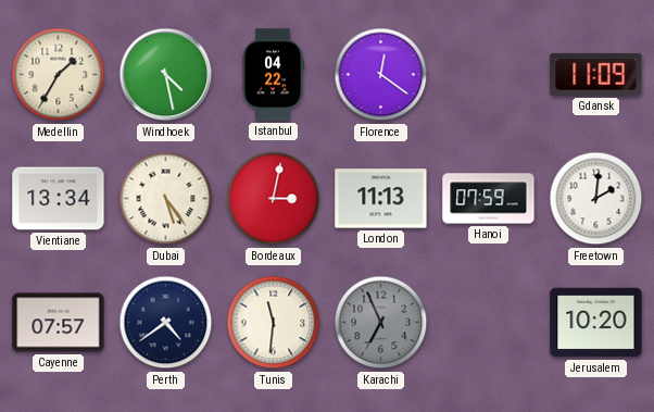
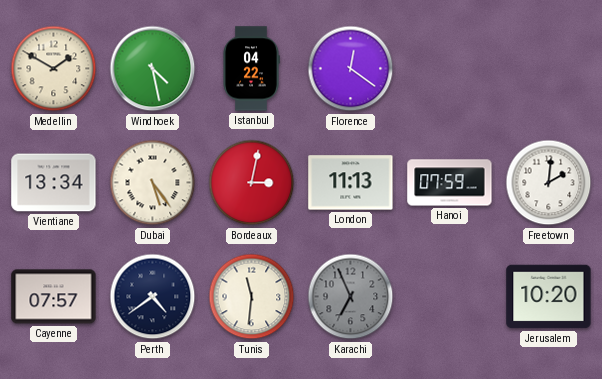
Medellin: 1:35 -> 1:50 (54, 69)
Gdansk: 11:09 -> none (596, 74)
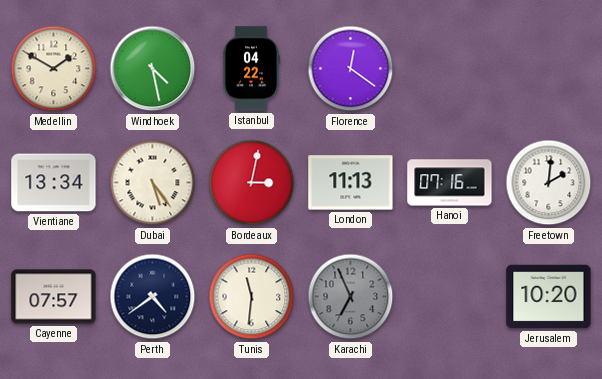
Hanoi: 07:59 -> 07:16 (450, 183)
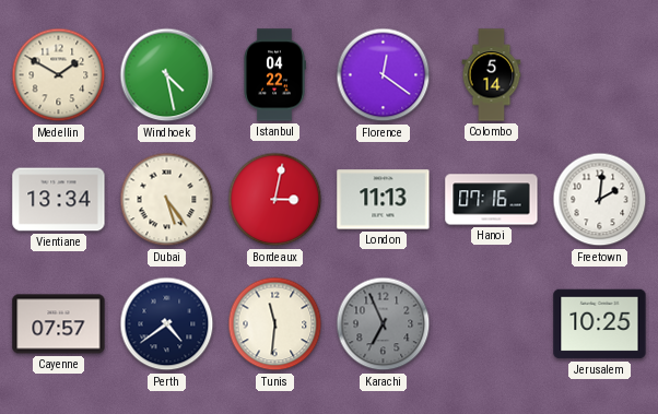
Colombo: none -> 5:14 (492, 75)
Jerusalem: 10:20 -> 10:25 (600, 324)
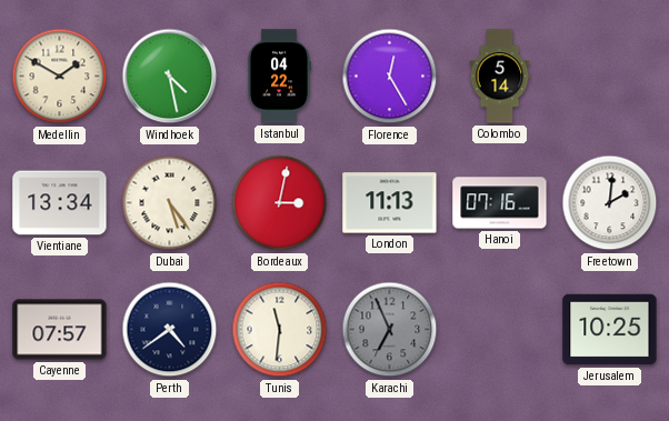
Florence: 12:21 -> 12:25 (390, 77)
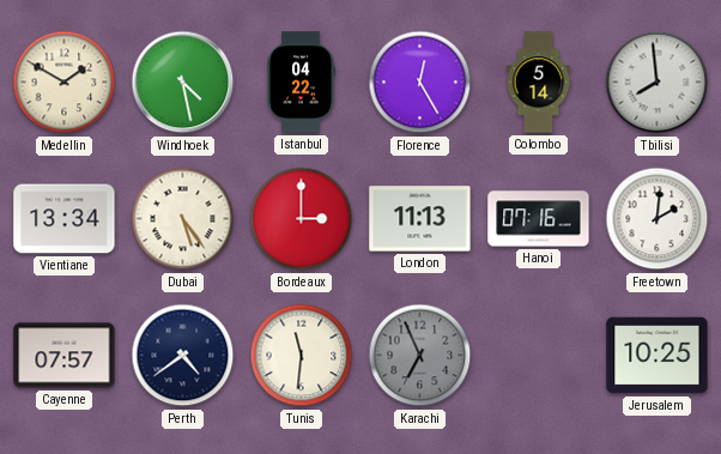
Tbilisi: none -> 7:59 (658, 83)
Bordeaux: 3:02 -> 3:00 (302, 219)
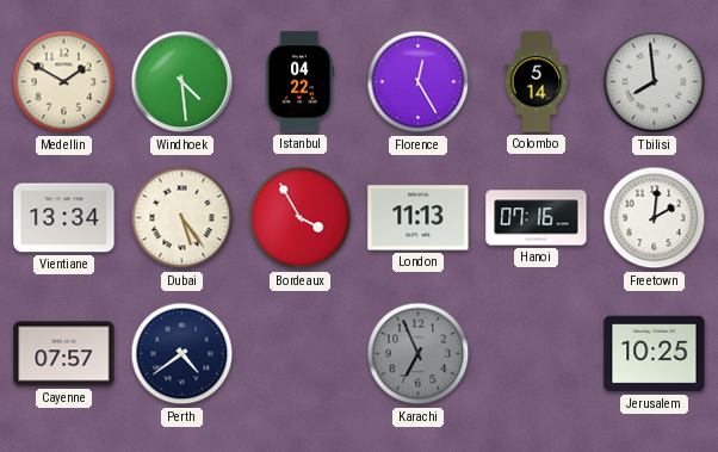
Windhoek: 4:28 -> 4:29 (182, 82)
Bordeaux: 3:00 -> 3:55 (301, 218)
Tunis: 11:31 -> none (302, 356)
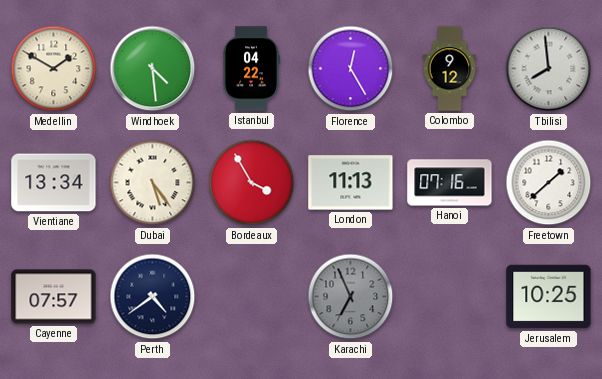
Colombo: 5:14 -> 9:12 (450, 69)
Freetown: 2:01 -> 1:38 (549, 183)
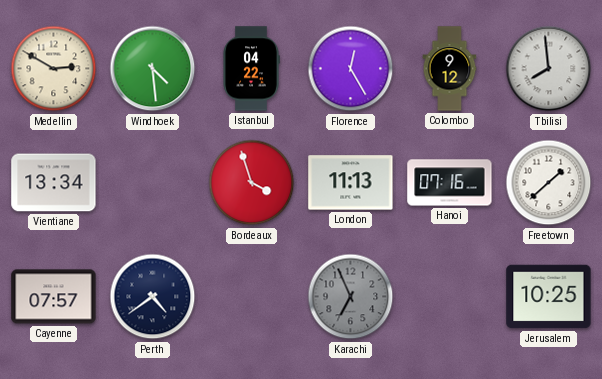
Medellin: 1:50 -> 2:50 (54, 69)
Dubai: 5:24 -> none (153, 183)
Bordeaux: 3:55 -> 3:57 (252, 183)
